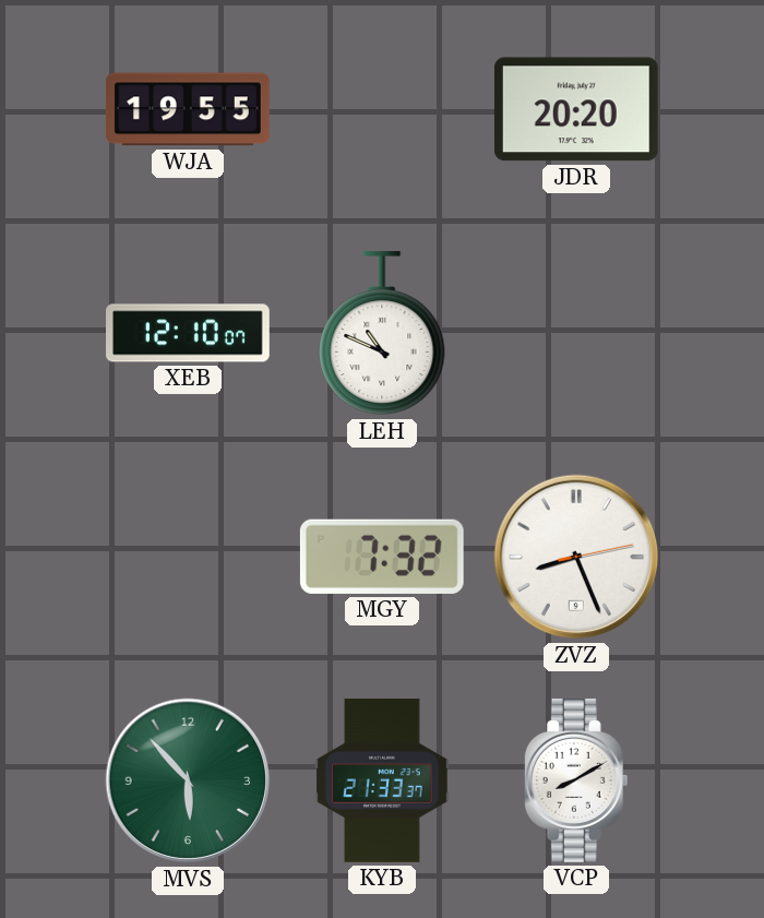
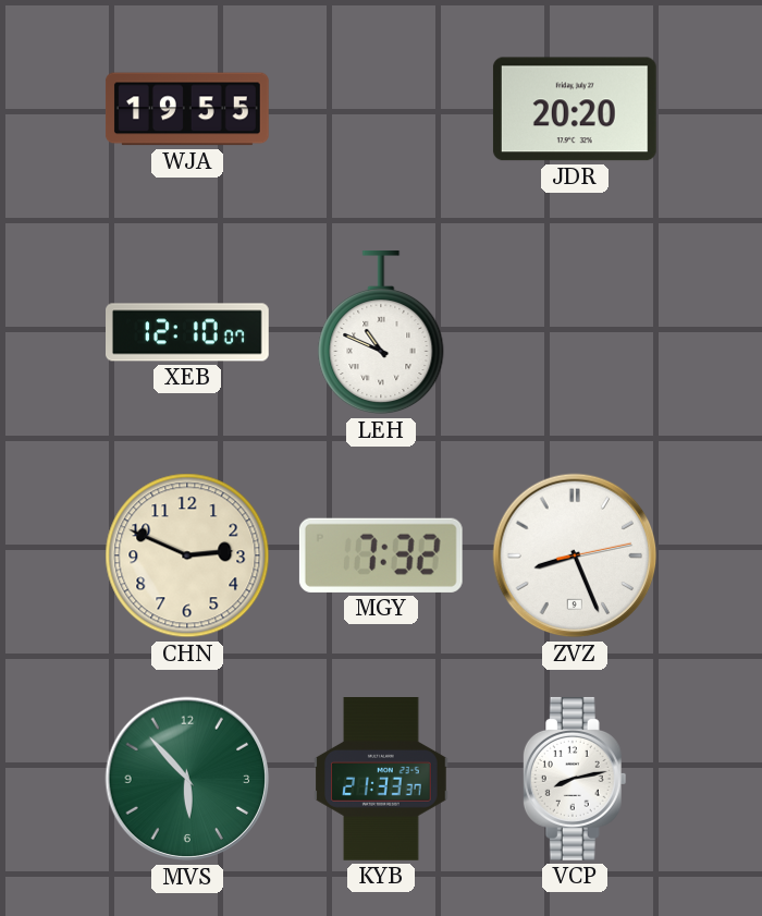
CHN: none -> 2:49 (187, 555)
VCP: 8:10 -> 8:13 (575, 779)
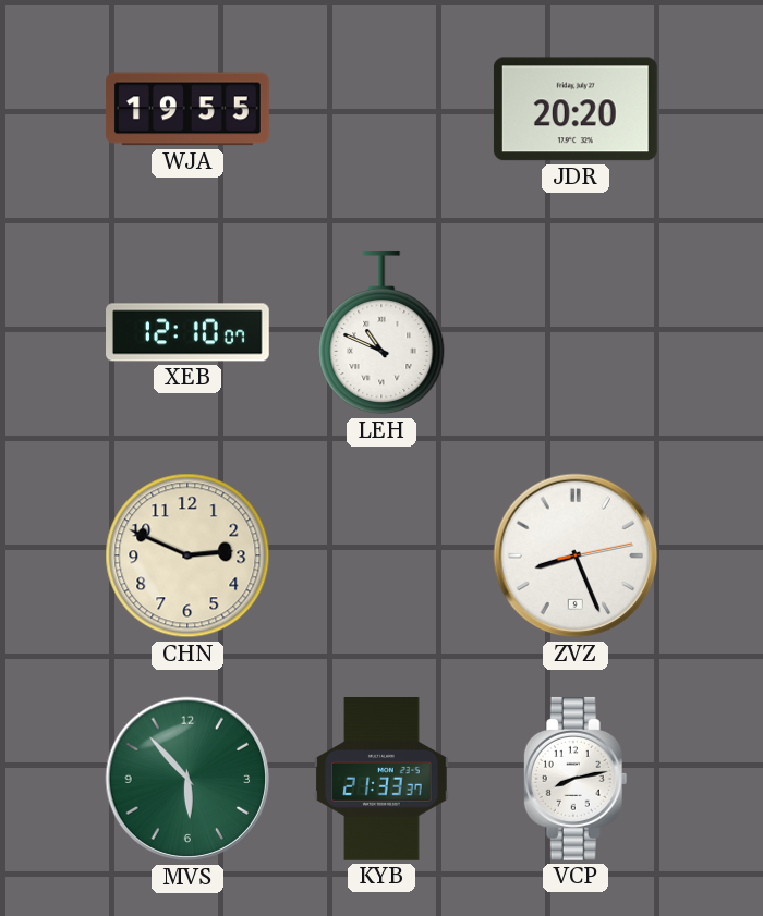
MGY: 7:32 -> none (381, 555)
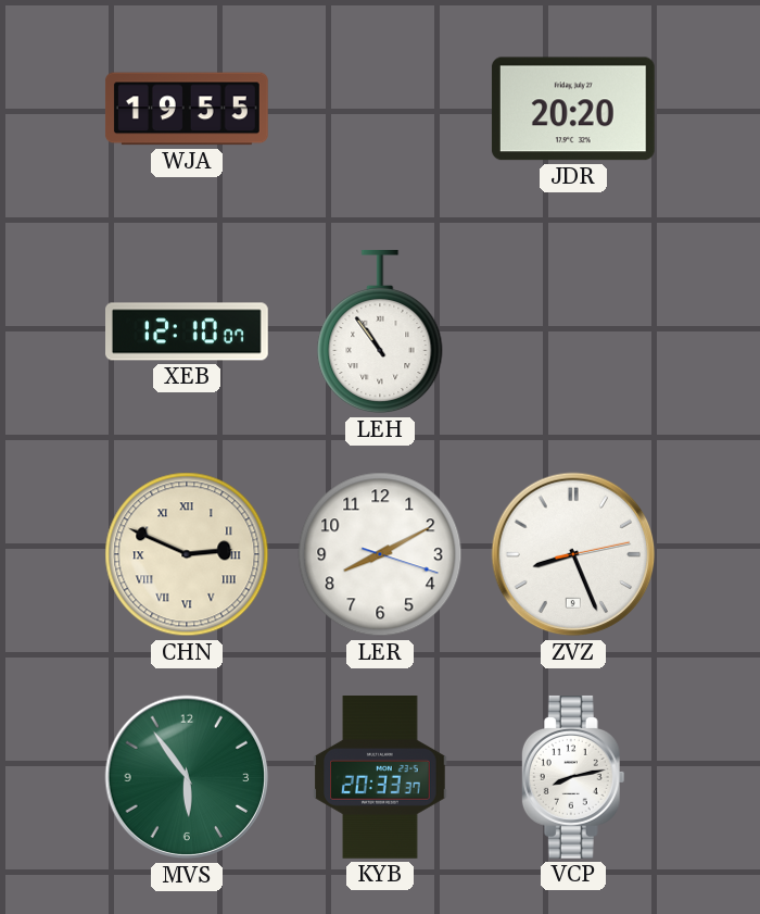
LEH: 10:49 -> 10:54 (380, 331)
CHN numerals: Arabic -> Roman (187, 554)
LER: none -> 8:10 (380, 554)
MVS: 5:53 -> 5:54 (187, 777)
KYB: 21:33 -> 20:33 (380, 778)
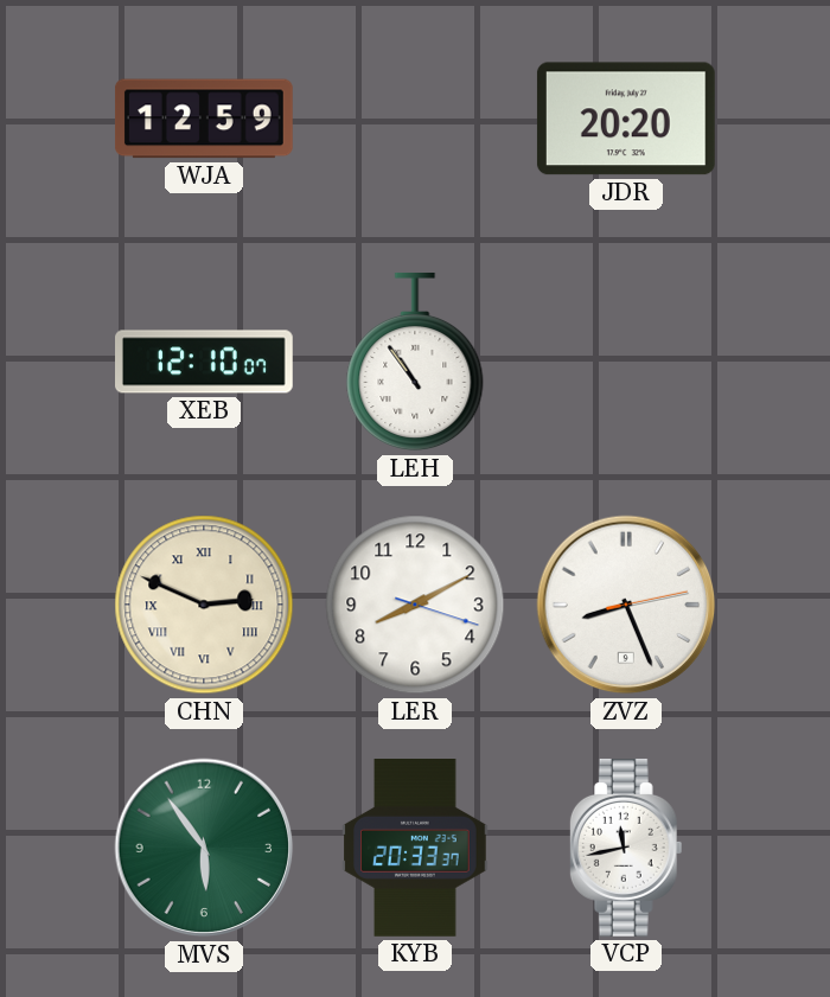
WJA: 19:55 -> 12:59 (204, 119)
VCP: 8:13 -> 11:43 (626, 848)
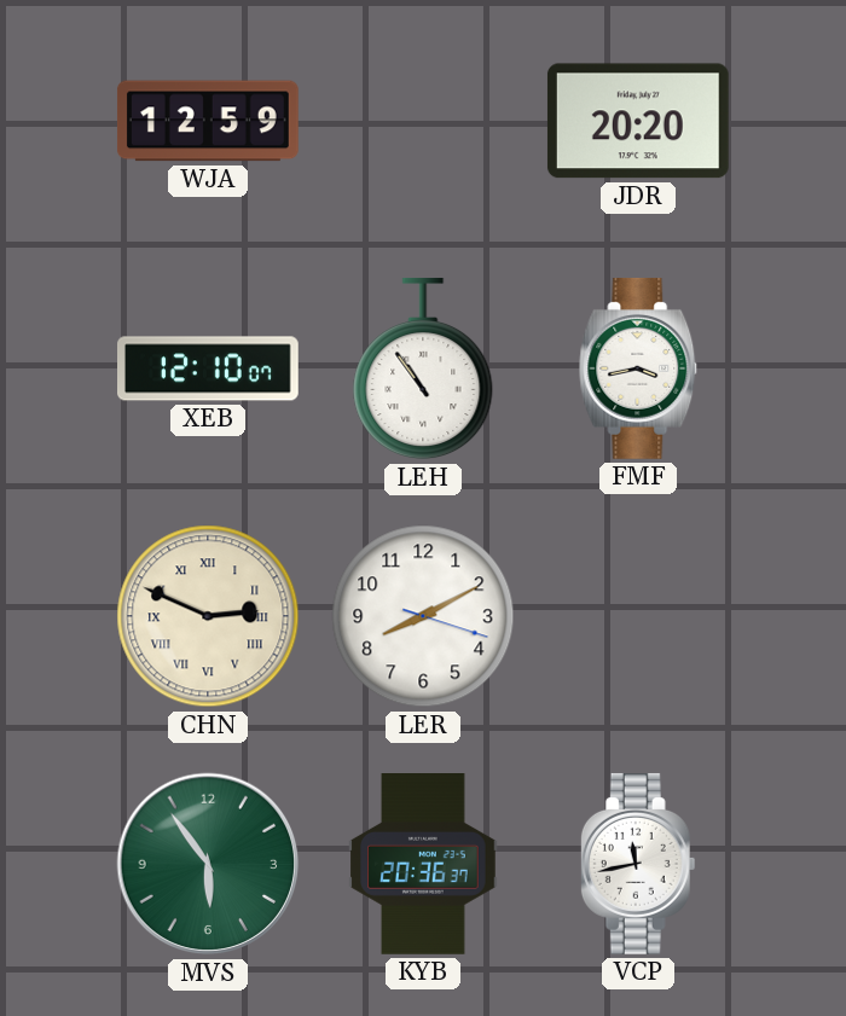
FMF: none -> 3:43 (638, 368)
ZVZ: 8:26 -> none (626, 605)
KYB: 20:33 -> 20:36 (423, 865)
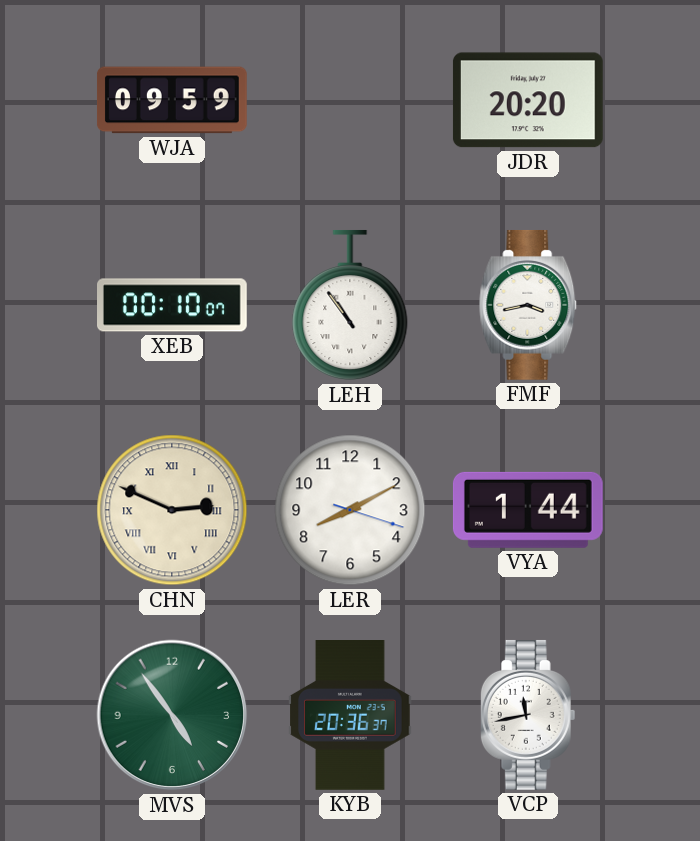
WJA: 12:59 -> 09:59 (172, 100)
XEB: 12:10 -> 00:10 (173, 305)
VYA: none -> 1:44 (528, 510)
MVS: 5:54 -> 4:54 (172, 715)
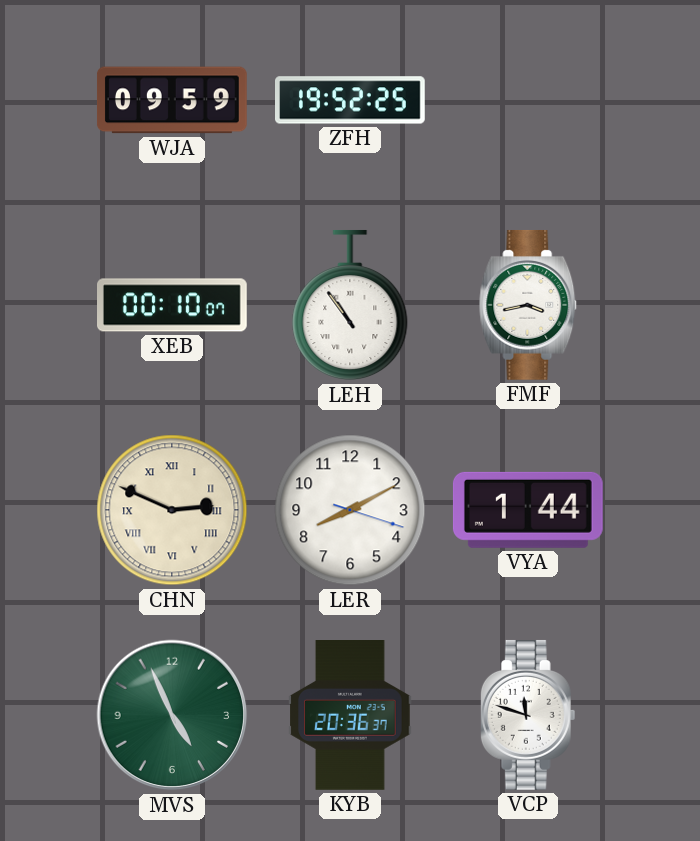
ZFH: none -> 19:52 (351, 100)
JDR: 20:20 -> none (528, 100)
MVS: 4:54 -> 4:56 (172, 715)
VCP: 11:43 -> 11:48 (528, 715)
